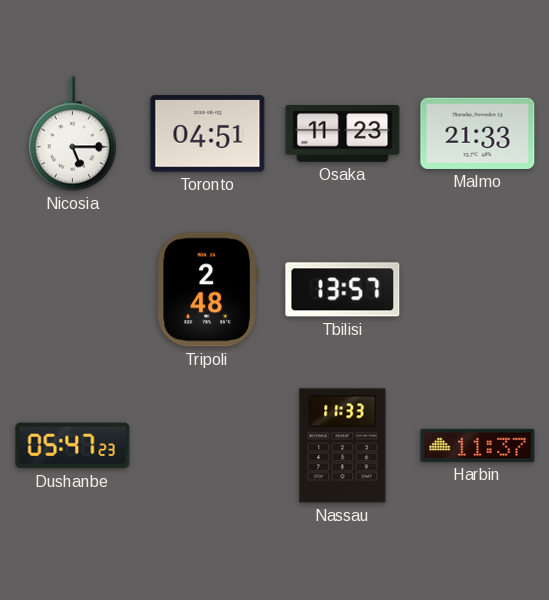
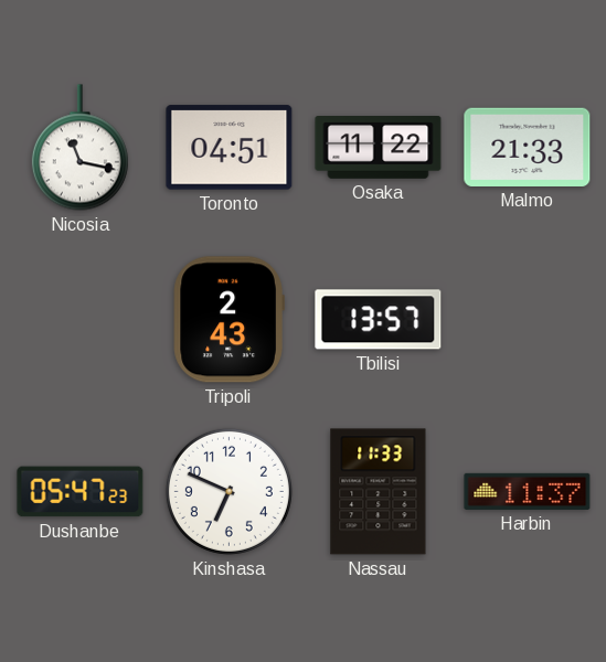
Nicosia: 5:15 -> 11:17 (79, 148)
Osaka: 11:23 -> 11:22 (379, 148)
Tripoli: 2:48 -> 2:43 (228, 320)
Kinshasa: none -> 6:49 (228, 491)
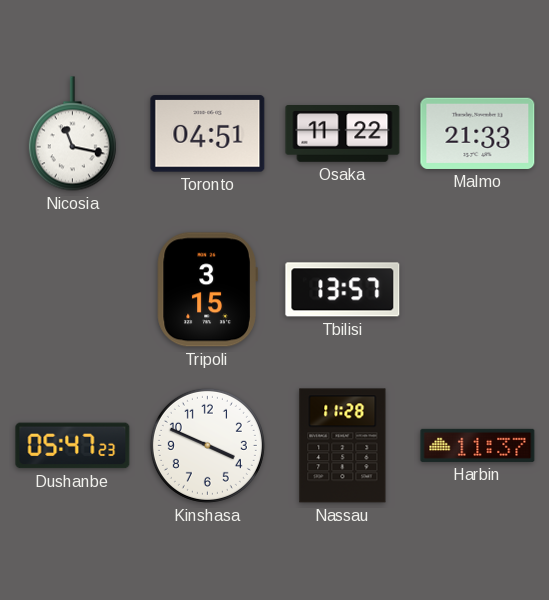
Tripoli: 2:43 -> 3:15 (207, 290)
Kinshasa: 6:49 -> 3:49 (207, 445)
Nassau: 11:33 -> 11:28 (343, 446)
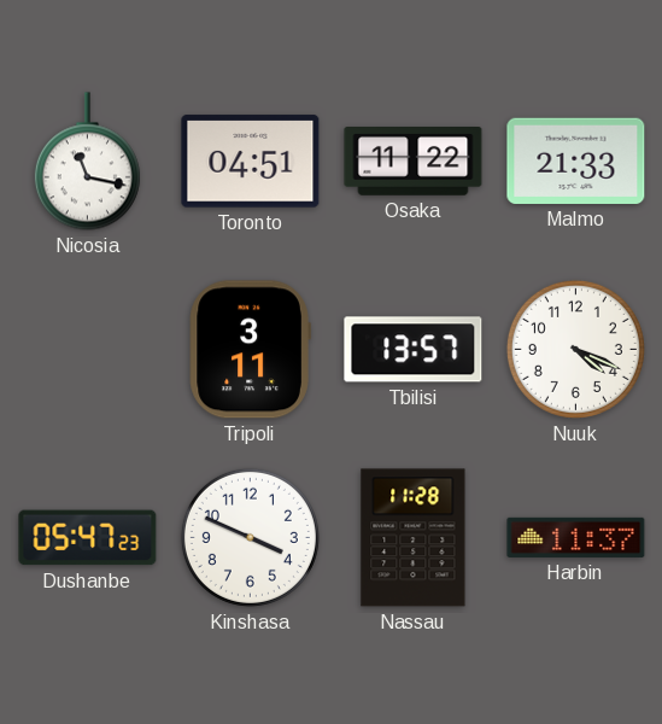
Tripoli: 3:15 -> 3:11 (250, 350)
Nuuk: none -> 4:19 (575, 349)
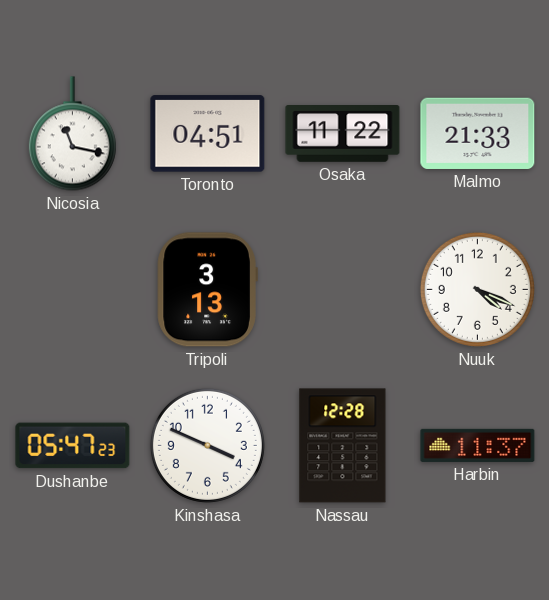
Tripoli: 3:11 -> 3:13 (207, 290)
Tbilisi: 13:57 -> none (414, 350)
Nassau: 11:28 -> 12:28 (343, 446)
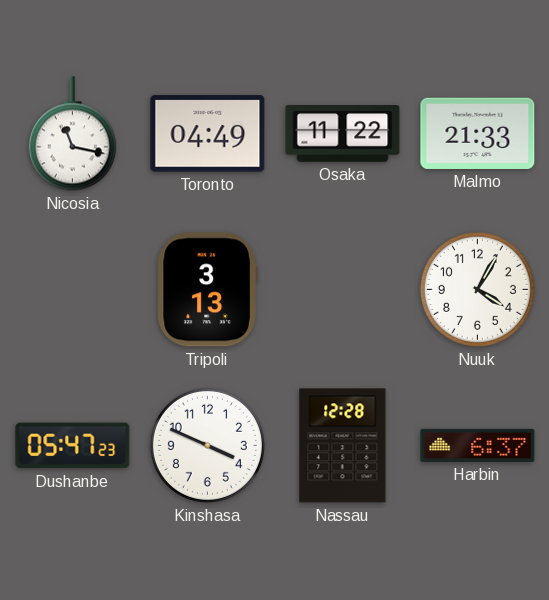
Toronto: 04:51 -> 04:49 (208, 134)
Nuuk: 4:19 -> 4:05 (477, 289)
Harbin: 11:37 -> 6:37 (478, 445)
